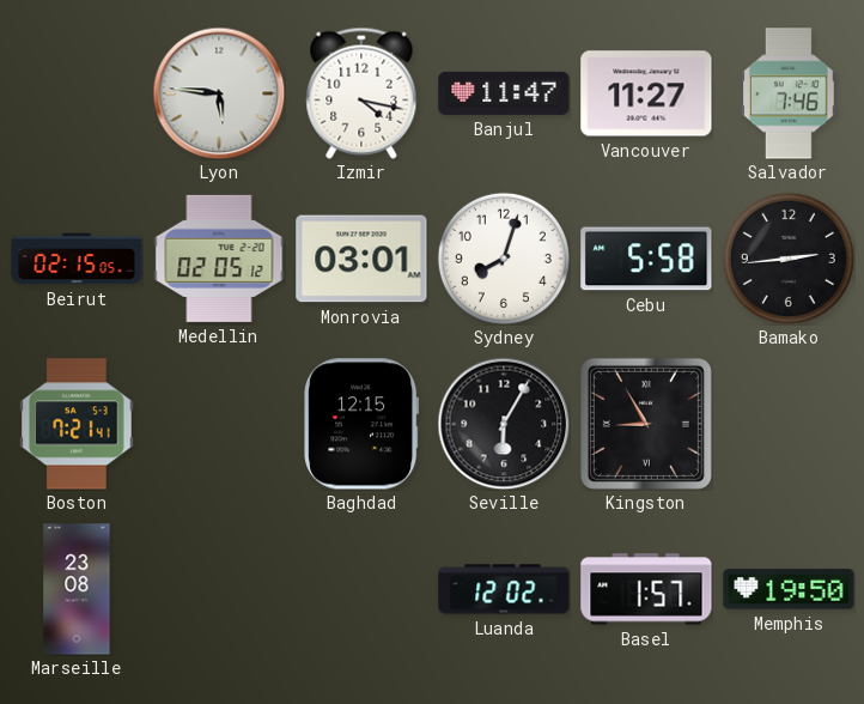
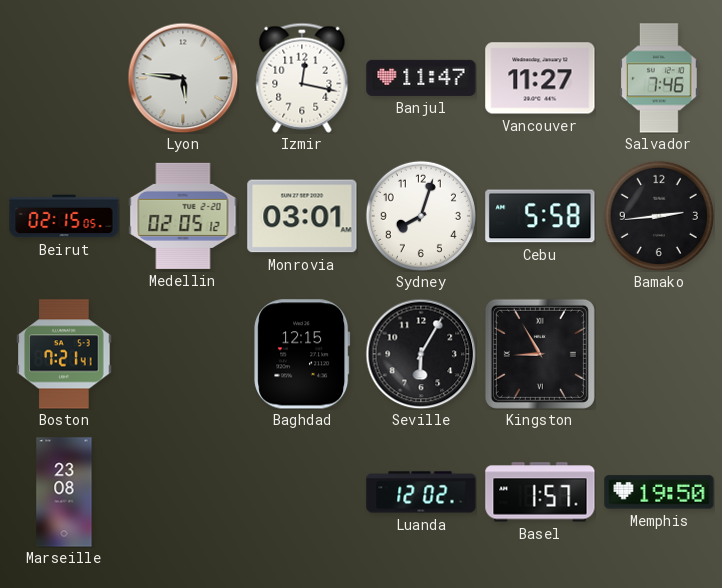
Izmir: 4:17 -> 12:17 (302, 78)
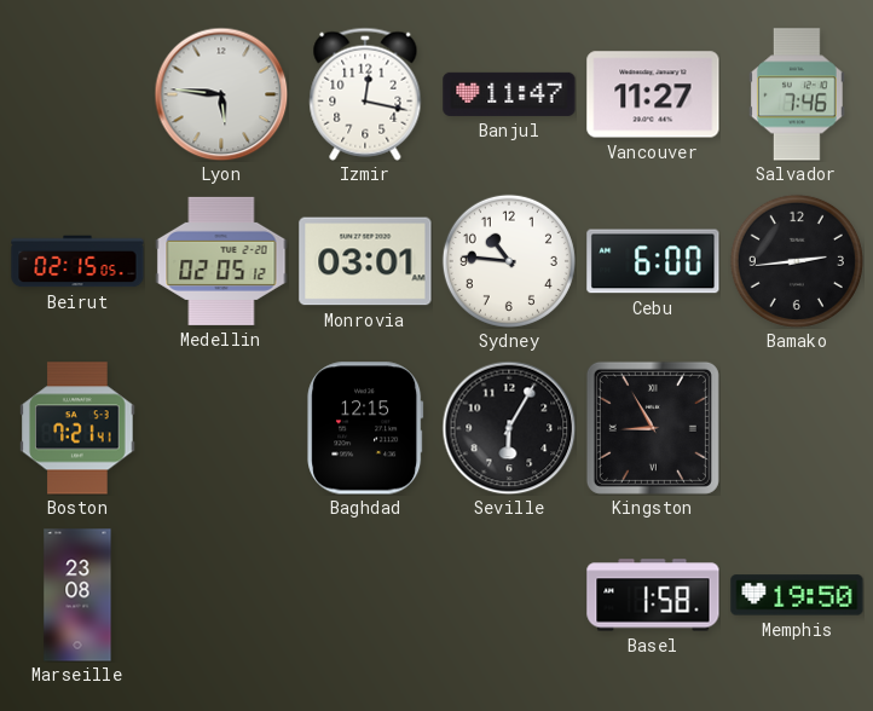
Sydney: 8:03 -> 10:46 (509, 261)
Cebu: 5:58 -> 6:00 (653, 261)
Luanda: 12:02 -> none (421, 492)
Basel: 1:57 -> 1:58 (653, 595)
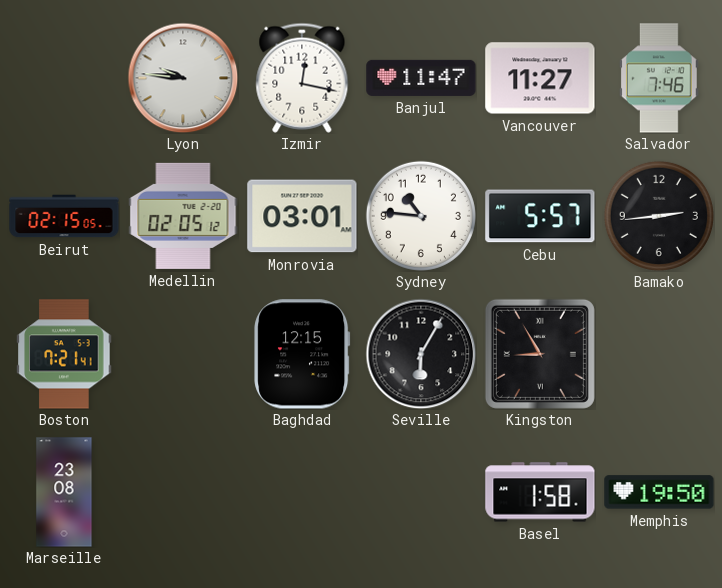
Lyon: 5:46 -> 9:46 (183, 78)
Cebu: 6:00 -> 5:57 (540, 216)
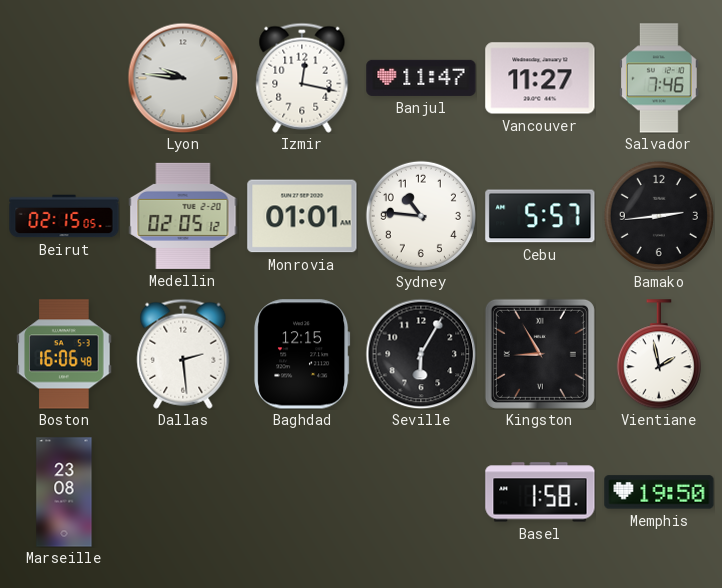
Monrovia: 03:01 -> 01:01 (302, 216)
Boston: 7:21 -> 16:06 (64, 354)
Dallas: none -> 2:29 (183, 354)
Vientiane: none -> 1:58 (659, 354)
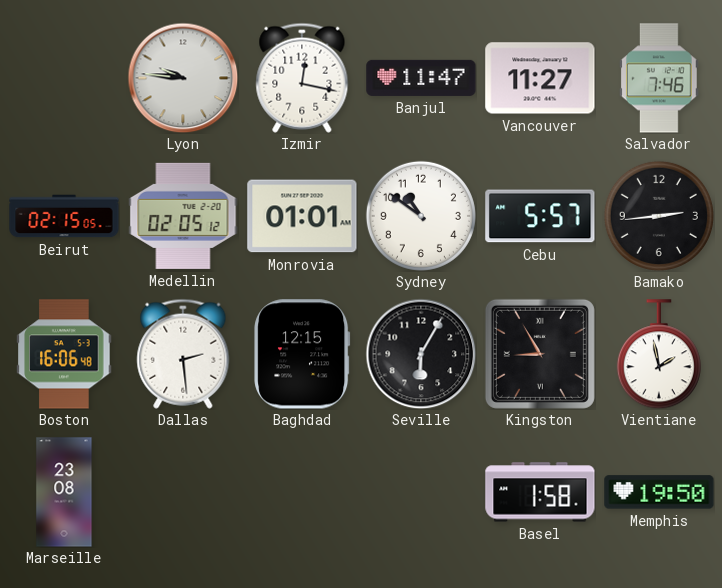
Sydney: 10:46 -> 10:51 (421, 216)
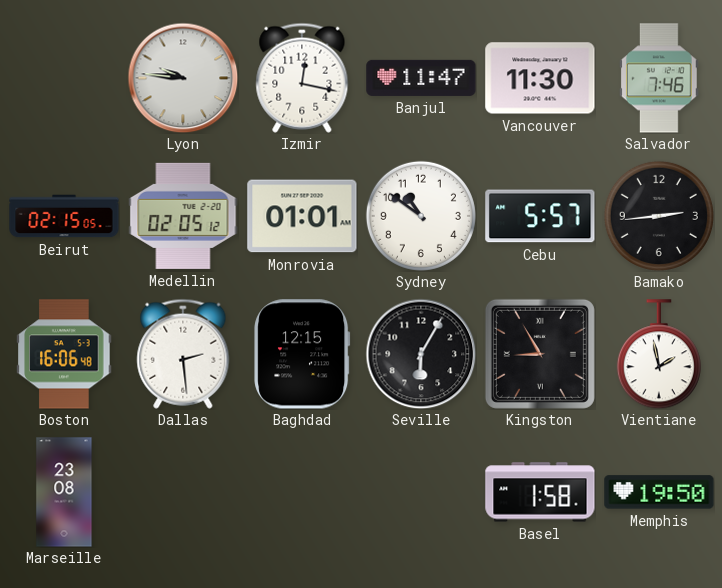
Vancouver: 11:27 -> 11:30 (540, 78)
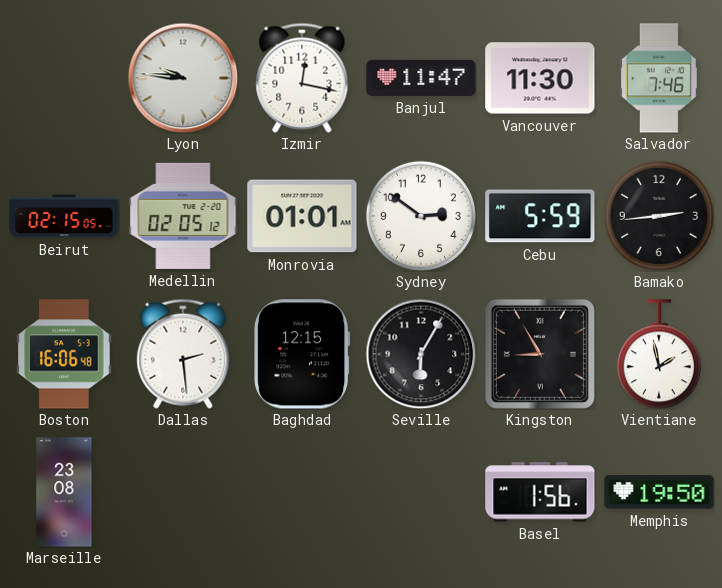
Sydney: 10:51 -> 2:51 (421, 216)
Cebu: 5:57 -> 5:59 (540, 216)
Basel: 1:58 -> 1:56 (540, 492)
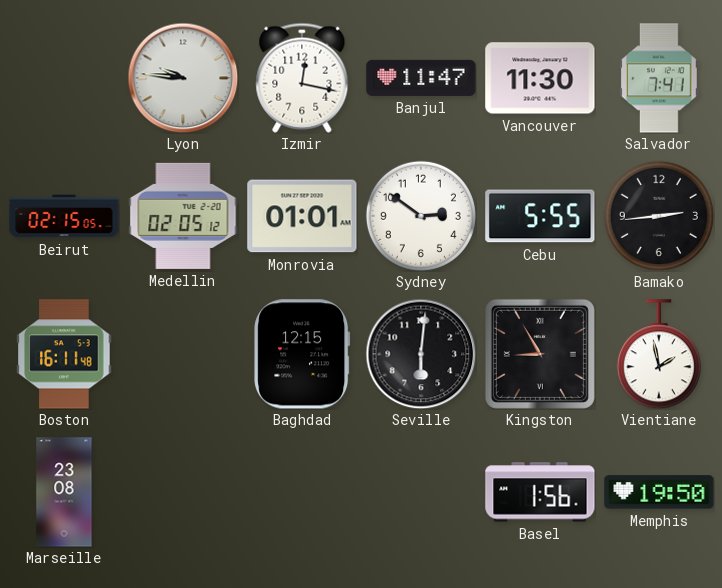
Salvador: 7:46 -> 7:41 (659, 78)
Cebu: 5:59 -> 5:55 (540, 216)
Boston: 16:06 -> 16:11 (64, 354)
Dallas: 2:29 -> none (183, 354)
Seville: 6:05 -> 6:01 (421, 354)
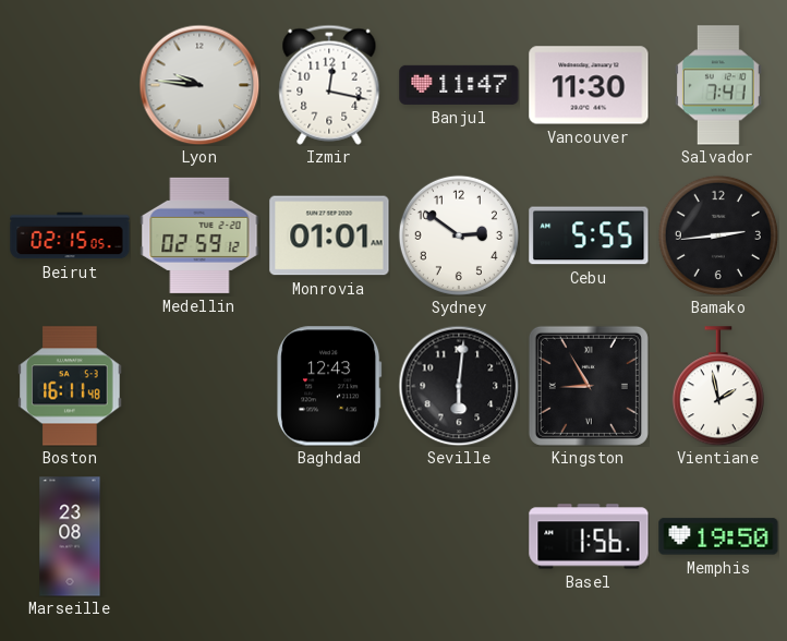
Medellin: 02:05 -> 02:59 (199, 235)
Baghdad: 12:15 -> 12:43 (329, 386)
